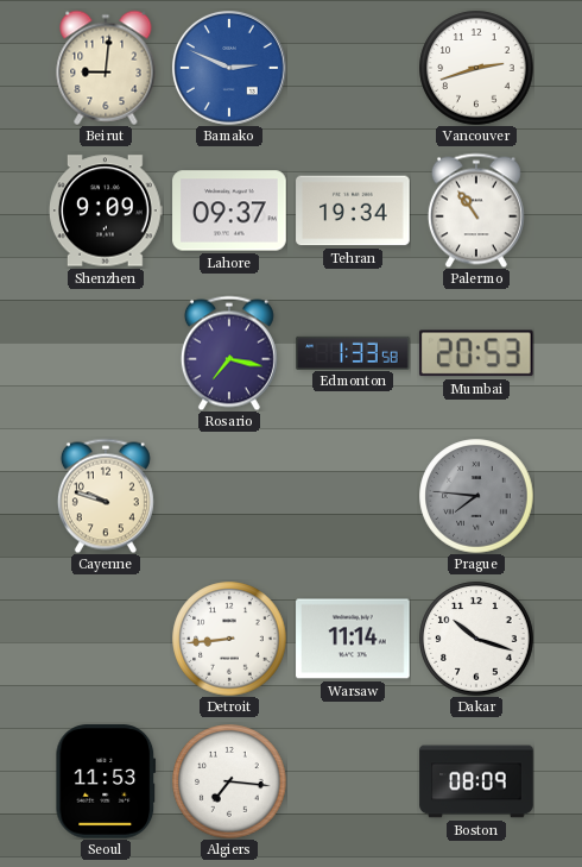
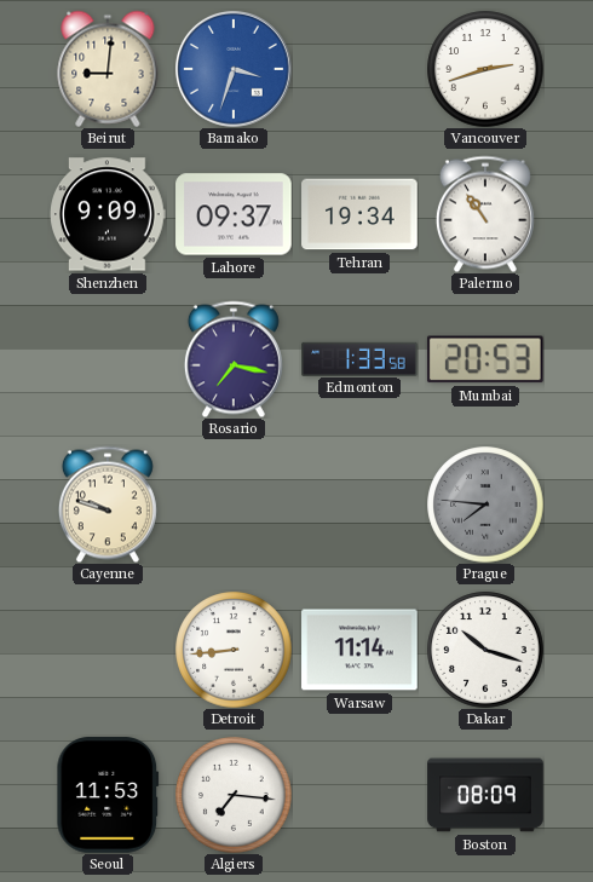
Bamako: 2:49 -> 3:33 (234, 69)
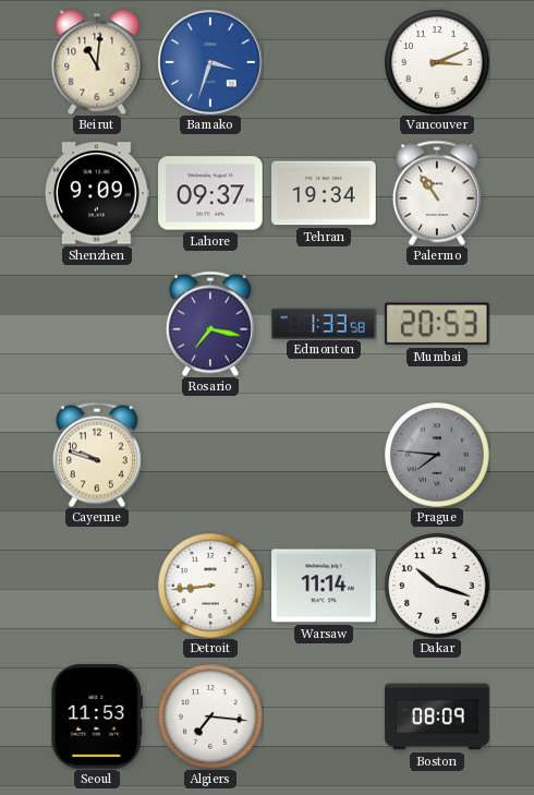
Beirut: 9:01 -> 11:01 (97, 62)
Vancouver: 2:42 -> 3:11 (437, 62)
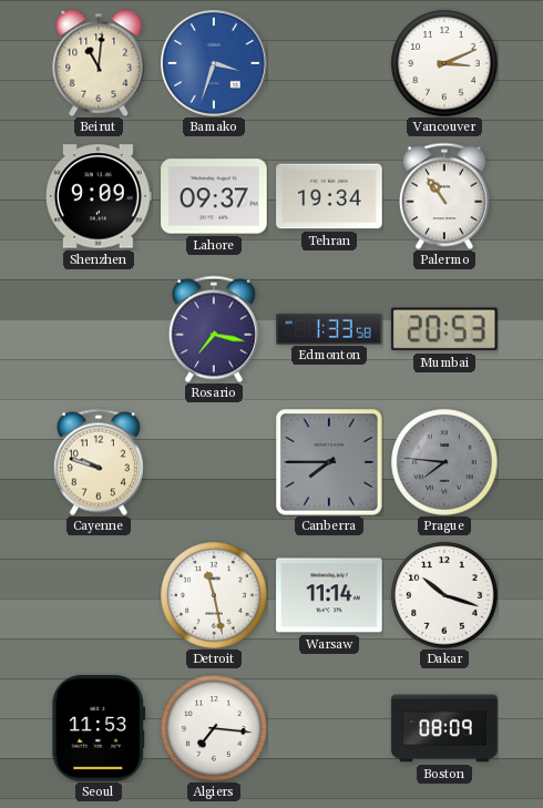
Canberra: none -> 7:45 (329, 462)
Detroit: 8:44 -> 11:28 (214, 595)
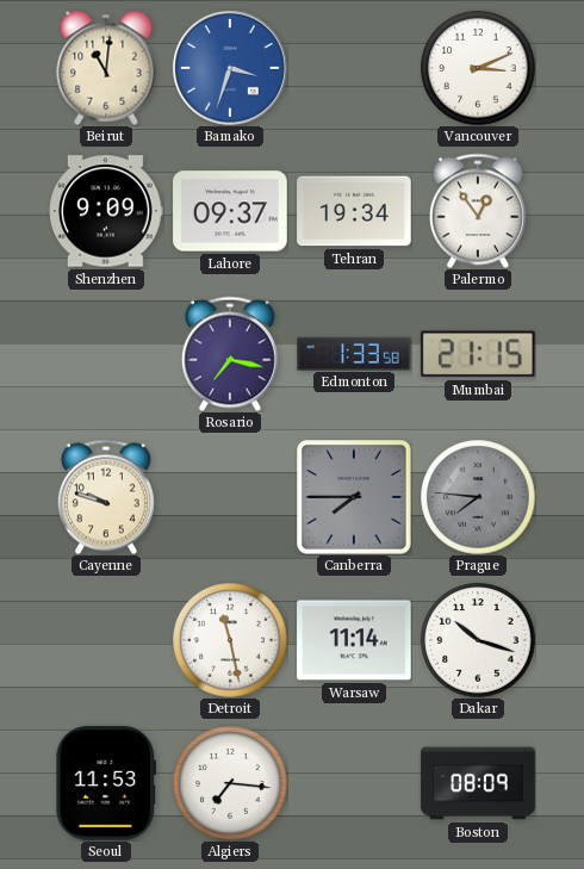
Palermo: 10:54 -> 12:54 (478, 211)
Mumbai: 20:53 -> 21:15 (478, 354)
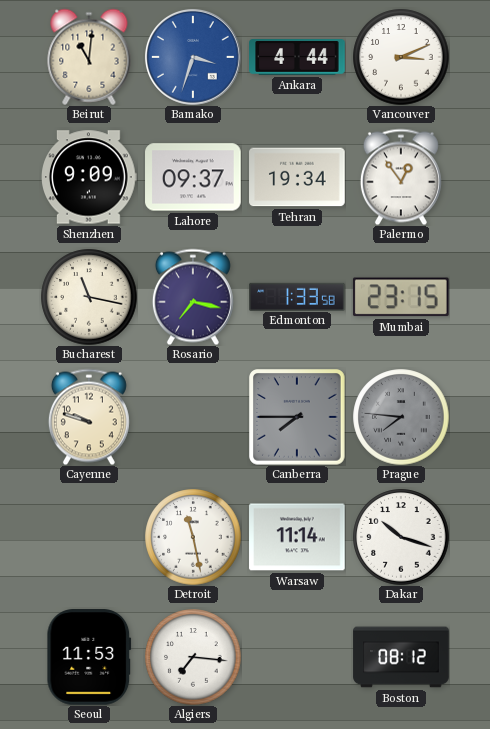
Ankara: none -> 4:44 (297, 58)
Bucharest: none -> 11:17 (89, 297)
Mumbai: 21:15 -> 23:15 (401, 297)
Boston: 08:09 -> 08:12 (401, 657)
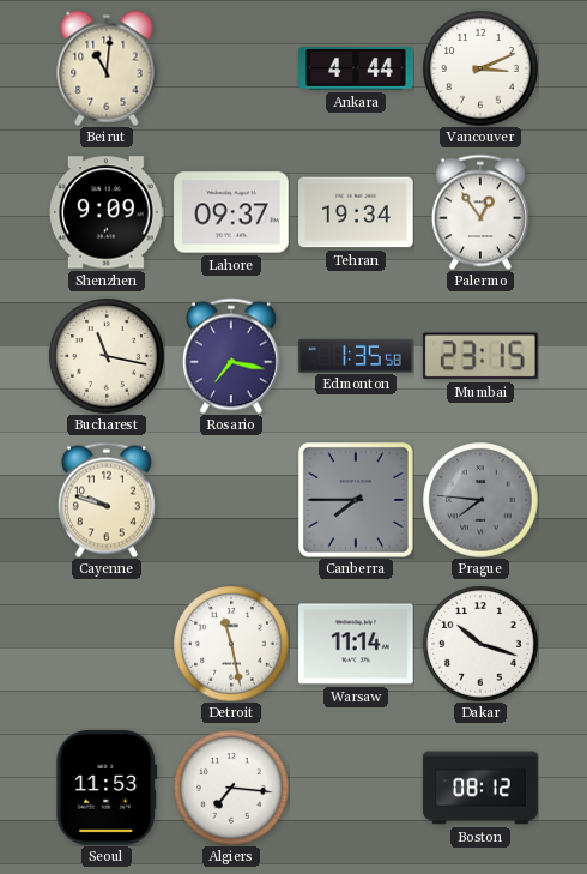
Bamako: 3:33 -> none (193, 57)
Edmonton: 1:33 -> 1:35 (356, 355)
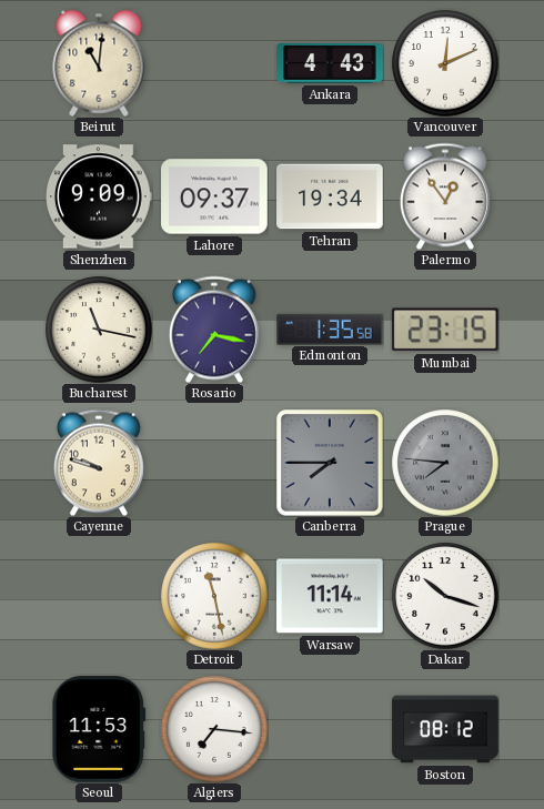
Ankara: 4:44 -> 4:43 (330, 64)
Vancouver: 3:11 -> 12:11 (445, 63)
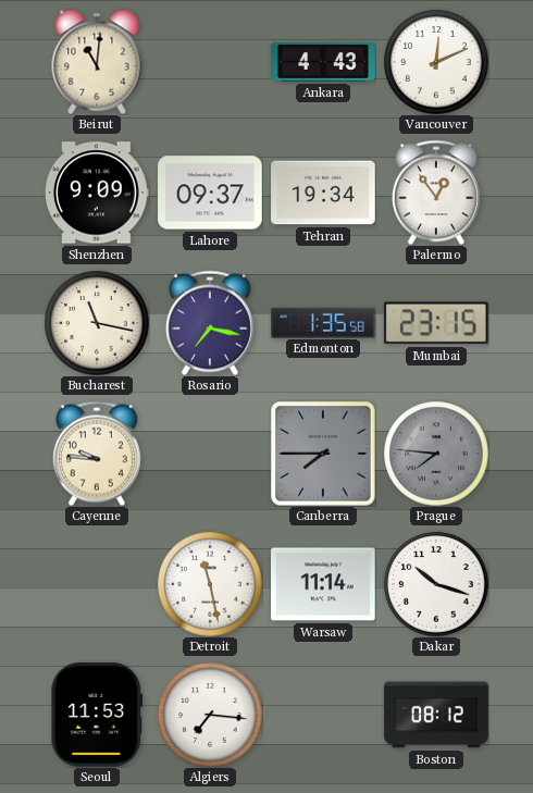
Cayenne: 9:48 -> 9:46 (97, 454)
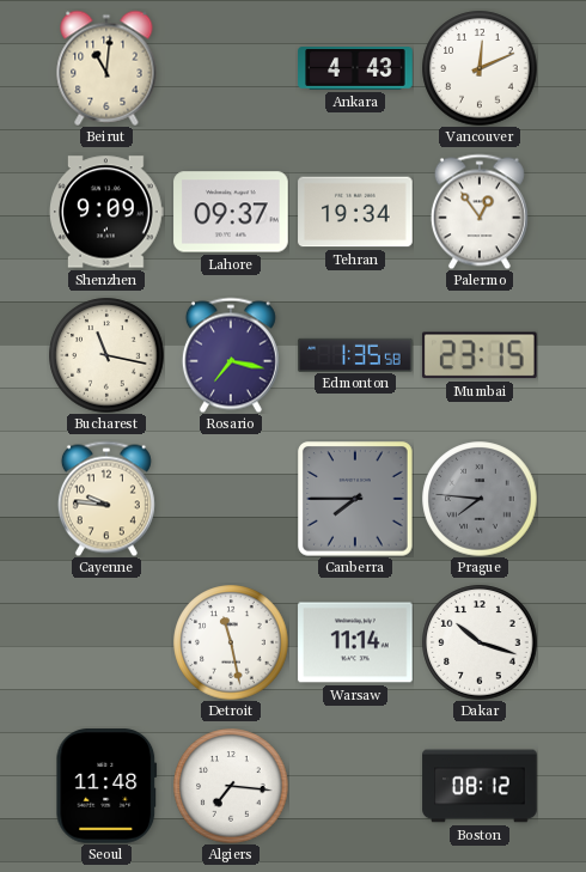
Seoul: 11:53 -> 11:48 (106, 786)
